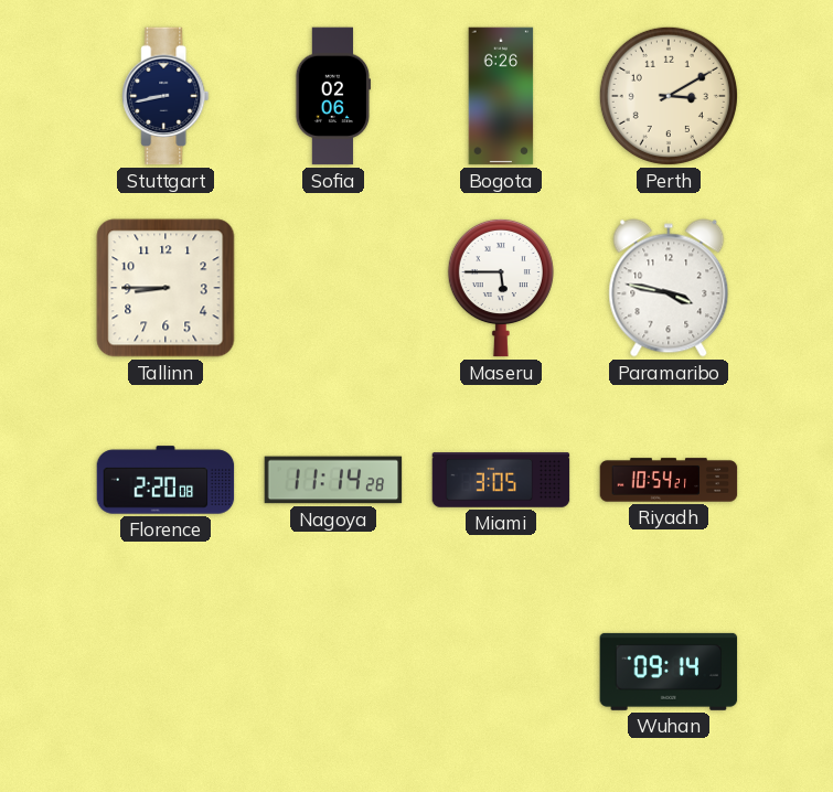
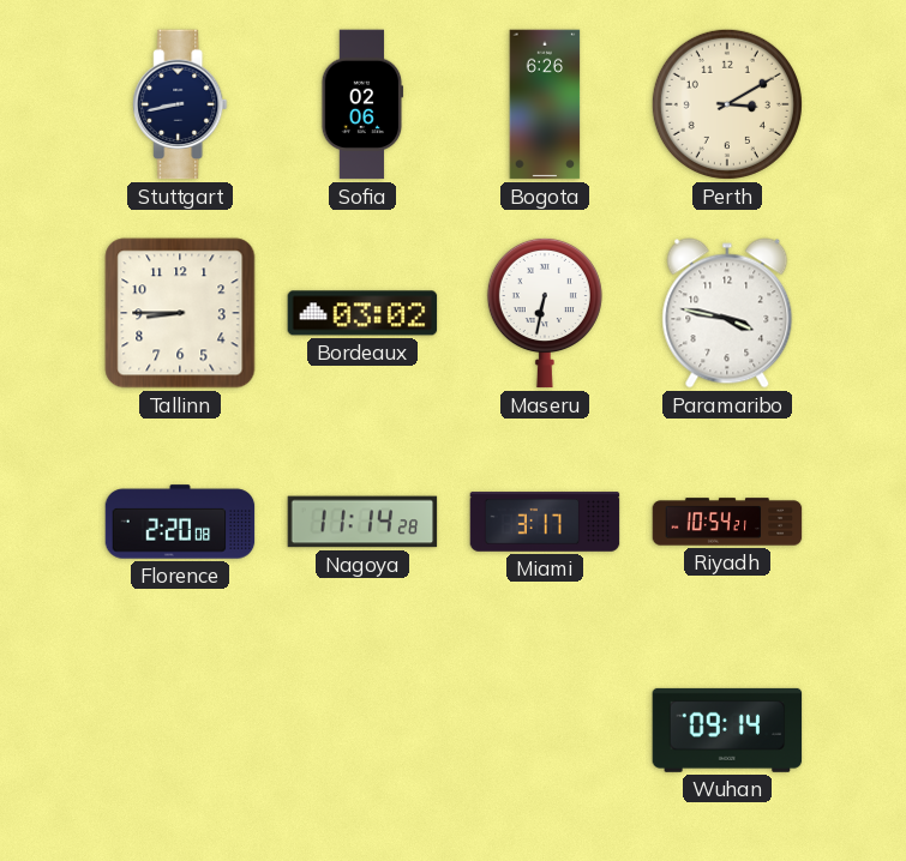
Bordeaux: none -> 03:02 (362, 313)
Maseru: 5:45 -> 6:32 (545, 313)
Miami: 3:05 -> 3:17 (545, 522)
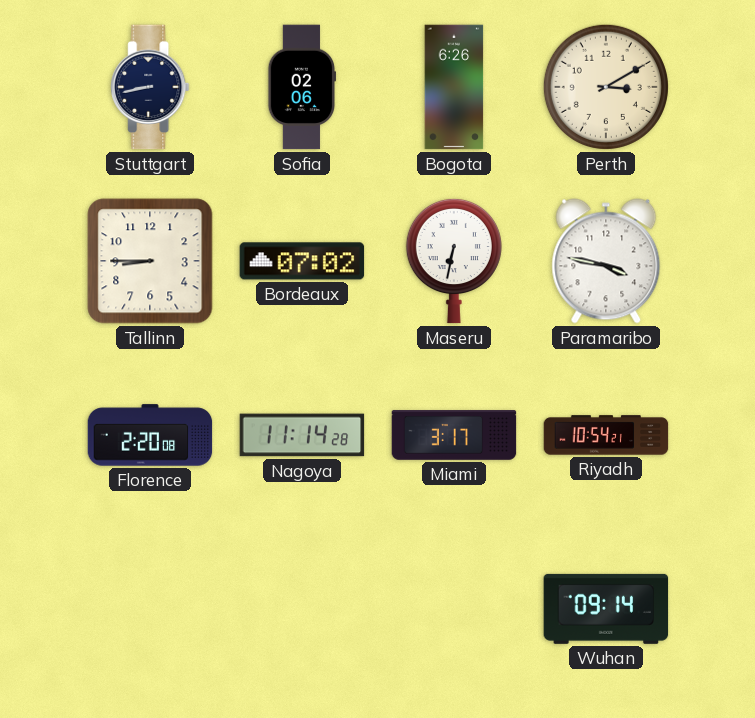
Bordeaux: 03:02 -> 07:02 (302, 261)
